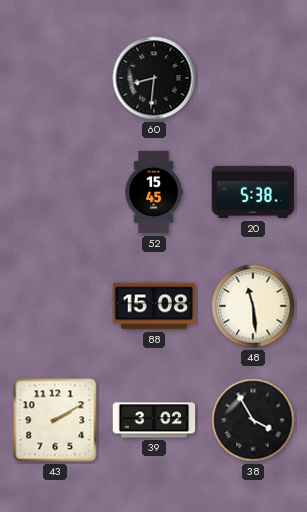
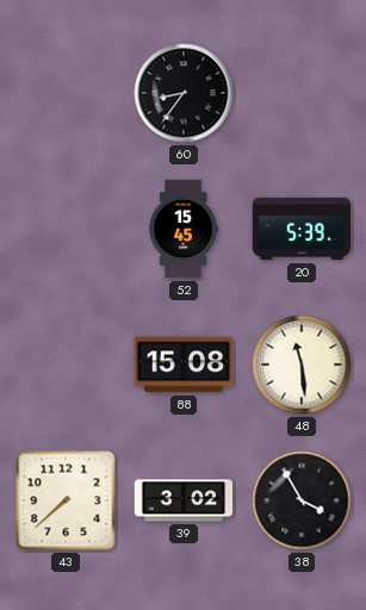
60: 8:31 -> 8:36 (184, 93)
20: 5:38 -> 5:39 (302, 229)
43: 2:10 -> 7:38 (66, 500)
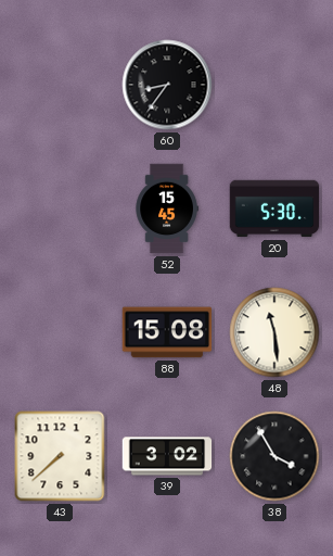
20: 5:39 -> 5:30 (274, 208)
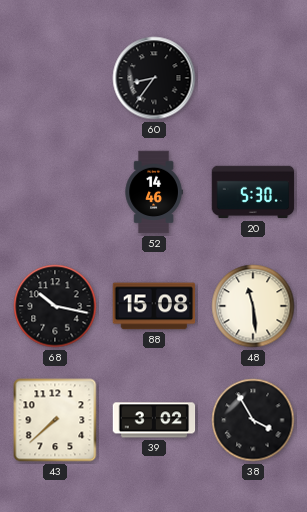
52: 15:45 -> 14:46 (154, 192)
68: none -> 10:17 (55, 306)
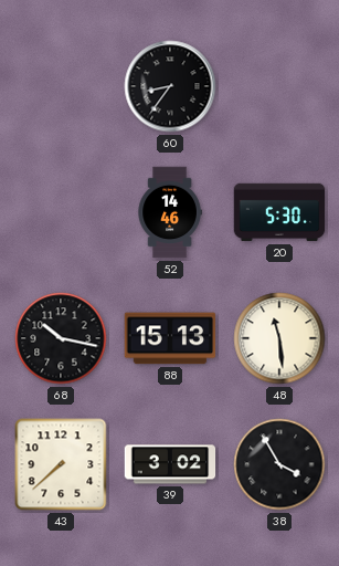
88: 15:08 -> 15:13 (170, 338)
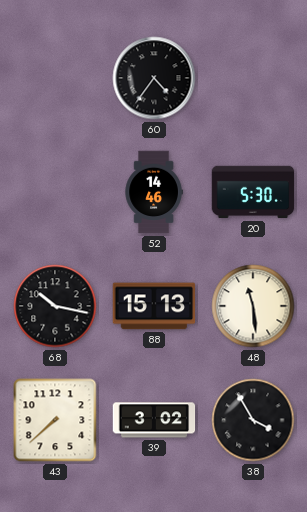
60: 8:36 -> 4:36 (154, 78)
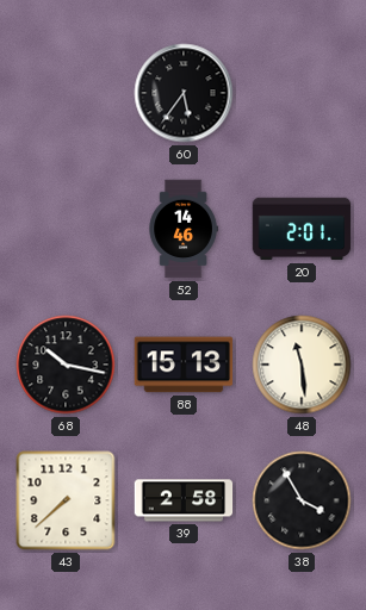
60: 4:36 -> 5:36 (184, 93)
20: 5:30 -> 2:01 (302, 229)
39: 3:02 -> 2:58 (184, 500)
